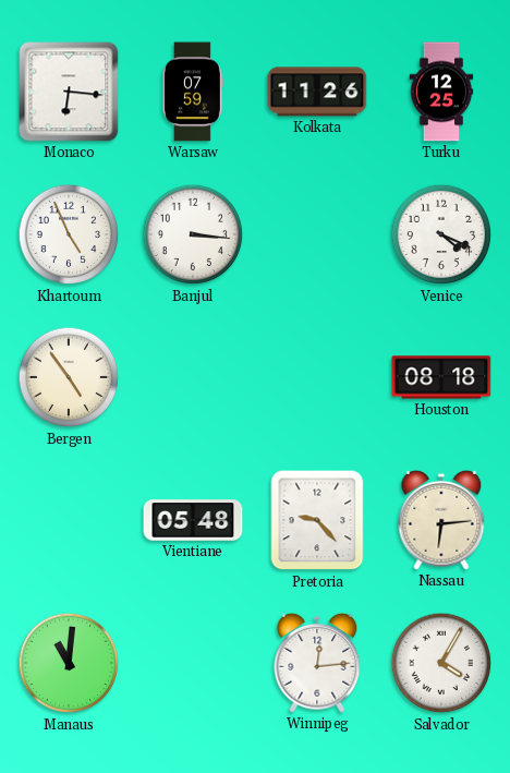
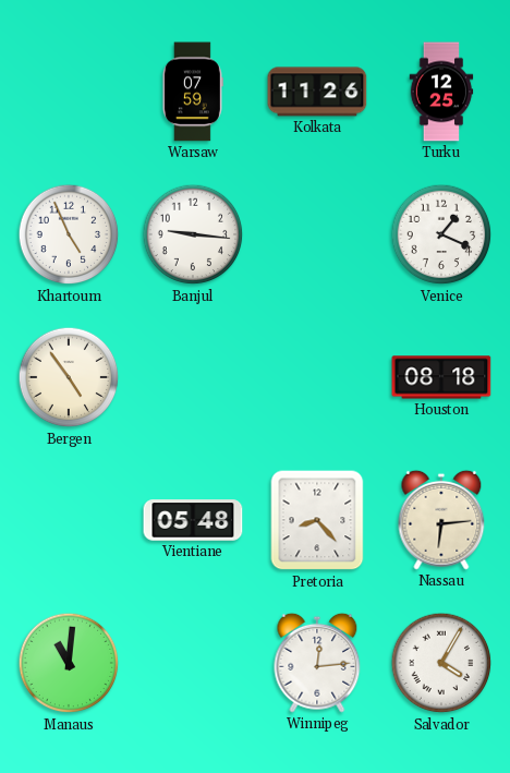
Monaco: 6:16 -> none (69, 92)
Banjul: 3:16 -> 9:16 (193, 234)
Venice: 4:19 -> 1:19 (441, 234)
Pretoria: 9:23 -> 8:23 (317, 520)
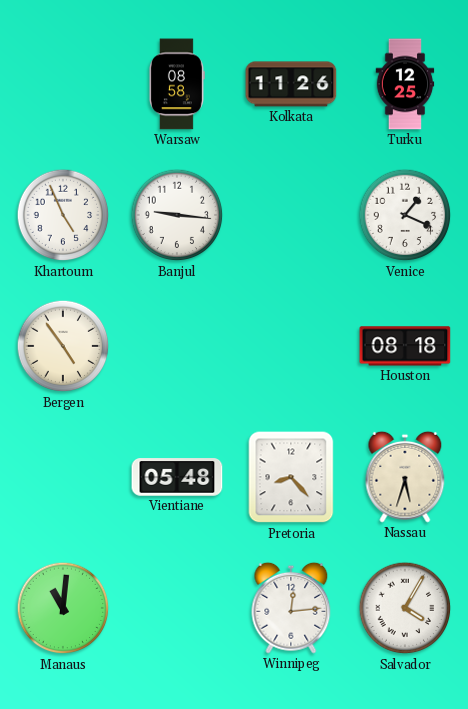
Warsaw: 07:59 -> 08:58 (176, 84)
Nassau: 6:14 -> 5:33 (405, 477)
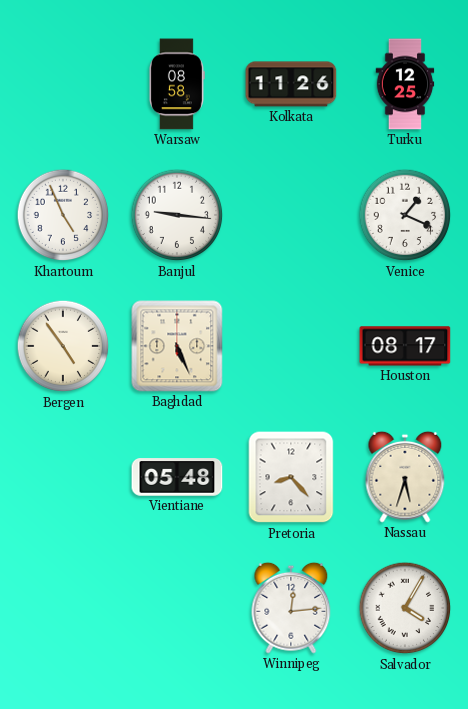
Baghdad: none -> 5:26 (177, 346)
Houston: 08:18 -> 08:17 (405, 346)
Manaus: 11:01 -> none (63, 608)
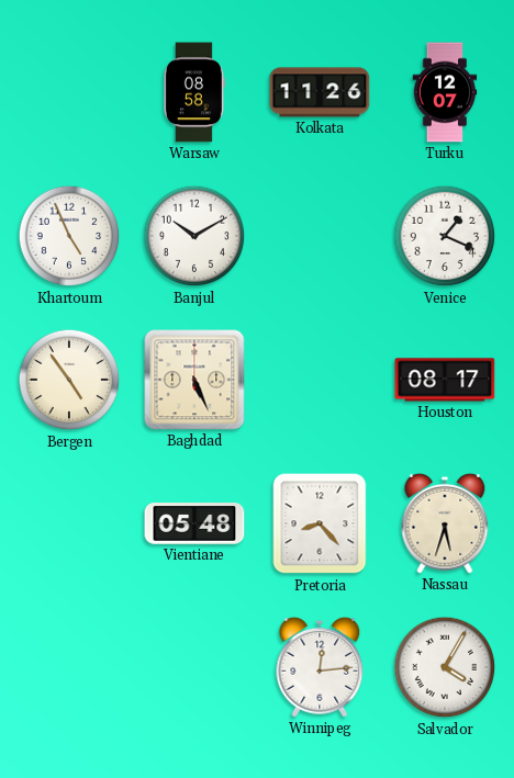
Turku: 12:25 -> 12:07 (445, 92)
Banjul: 9:16 -> 10:10 (194, 236)
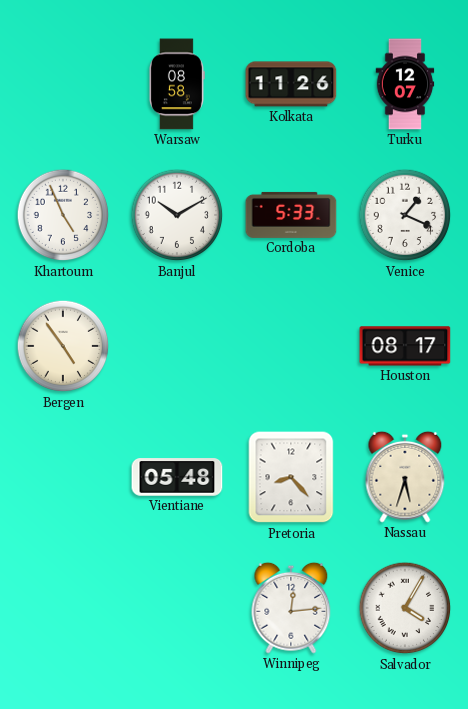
Cordoba: none -> 5:33 (291, 215)
Baghdad: 5:26 -> none (194, 380)
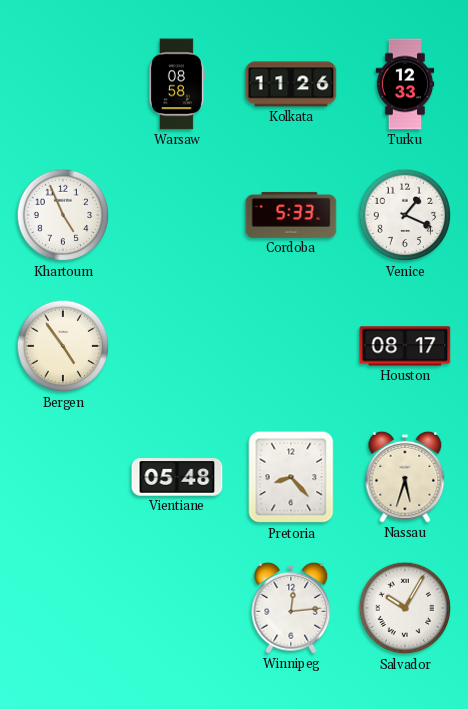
Turku: 12:07 -> 12:33 (405, 84)
Banjul: 10:10 -> none (177, 215)
Salvador: 4:05 -> 10:05 (405, 608)
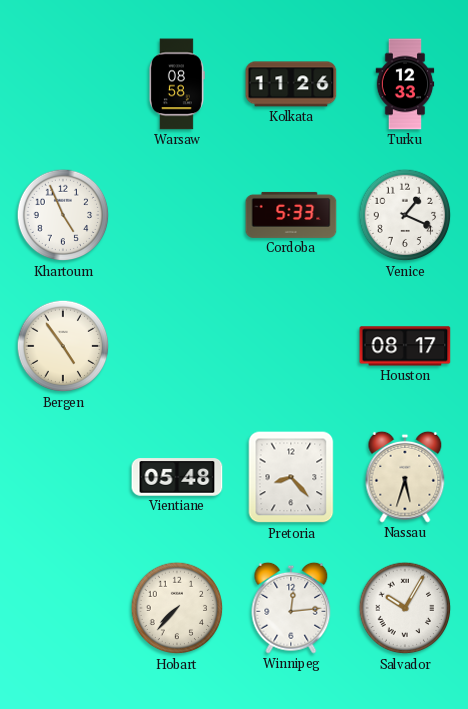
Hobart: none -> 7:37 (177, 608)
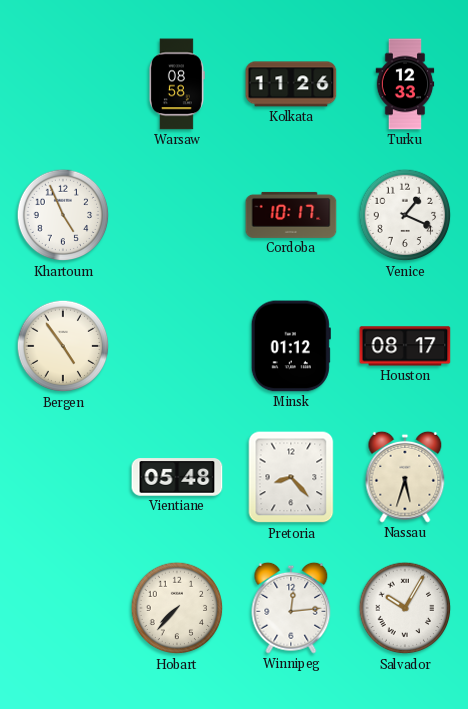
Cordoba: 5:33 -> 10:17 (291, 215)
Minsk: none -> 01:12 (291, 346)
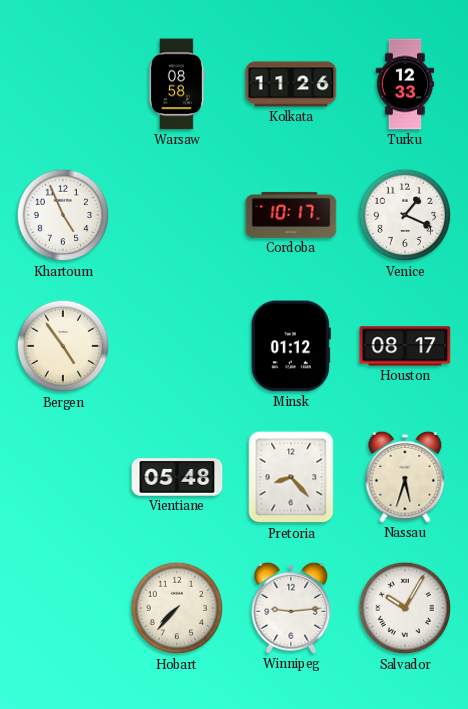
Winnipeg: 12:14 -> 9:14 (291, 608)
